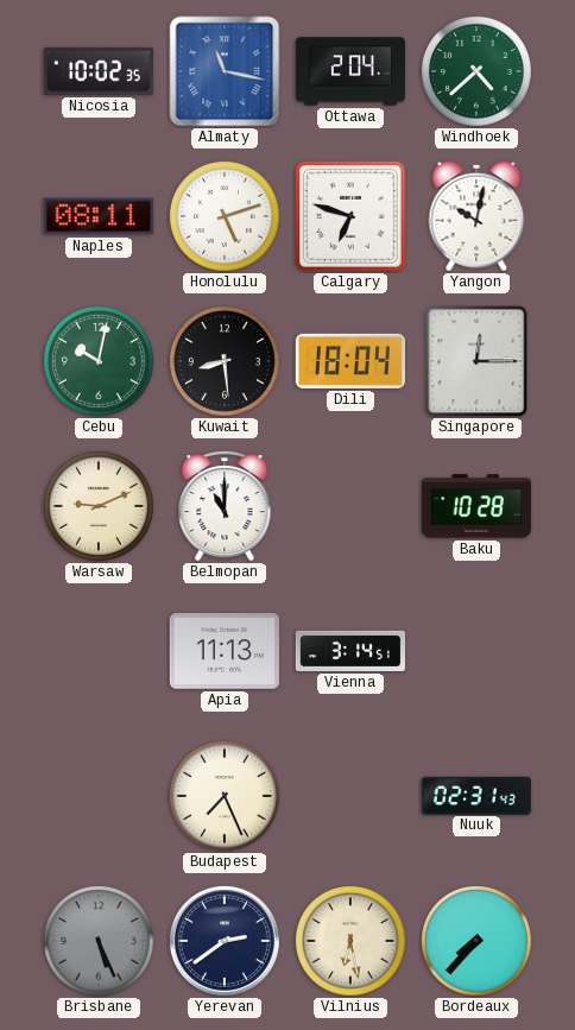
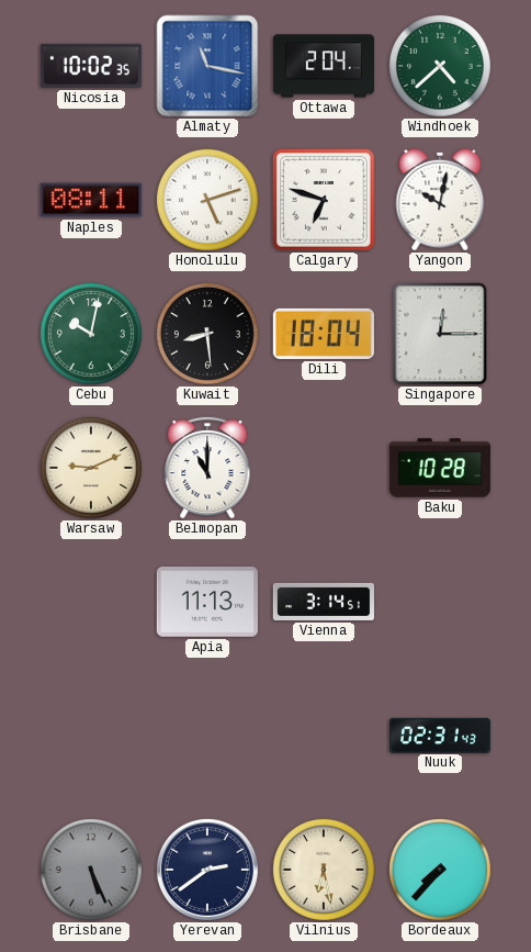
Budapest: 7:26 -> none (225, 796)
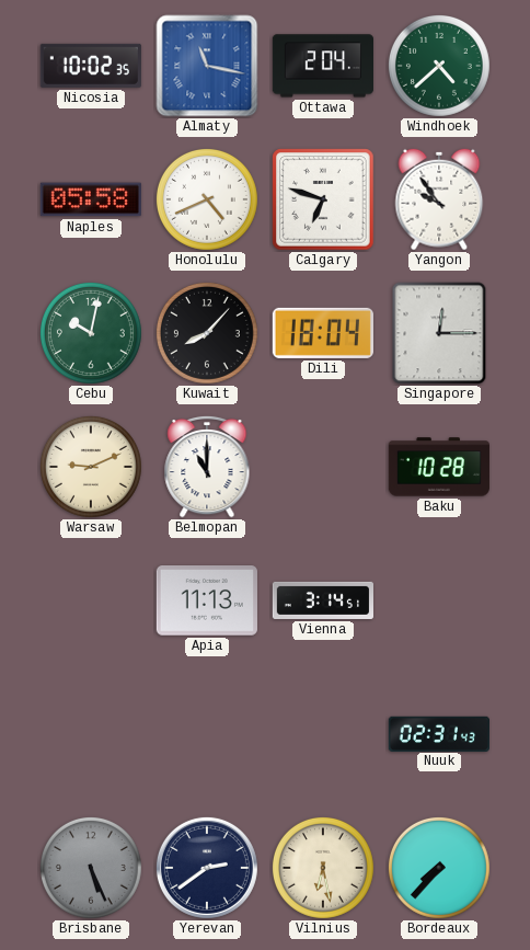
Naples: 08:11 -> 05:58 (91, 199)
Honolulu: 5:12 -> 4:41 (207, 199)
Yangon: 10:02 -> 9:54 (439, 199)
Kuwait: 8:29 -> 8:07 (207, 333)
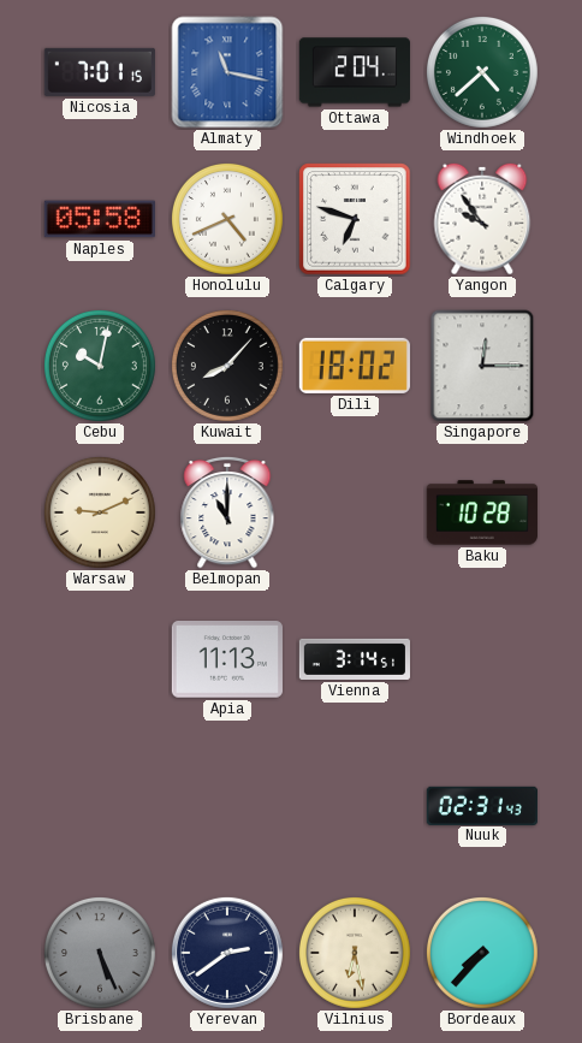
Nicosia: 10:02 -> 7:01 (100, 72)
Dili: 18:04 -> 18:02 (355, 366)
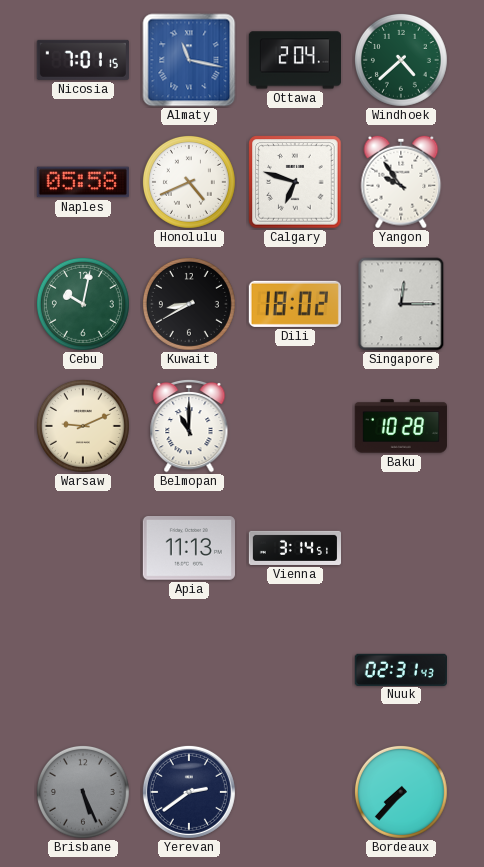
Kuwait: 8:07 -> 8:40 (189, 304)
Vilnius: 6:28 -> none (355, 953)
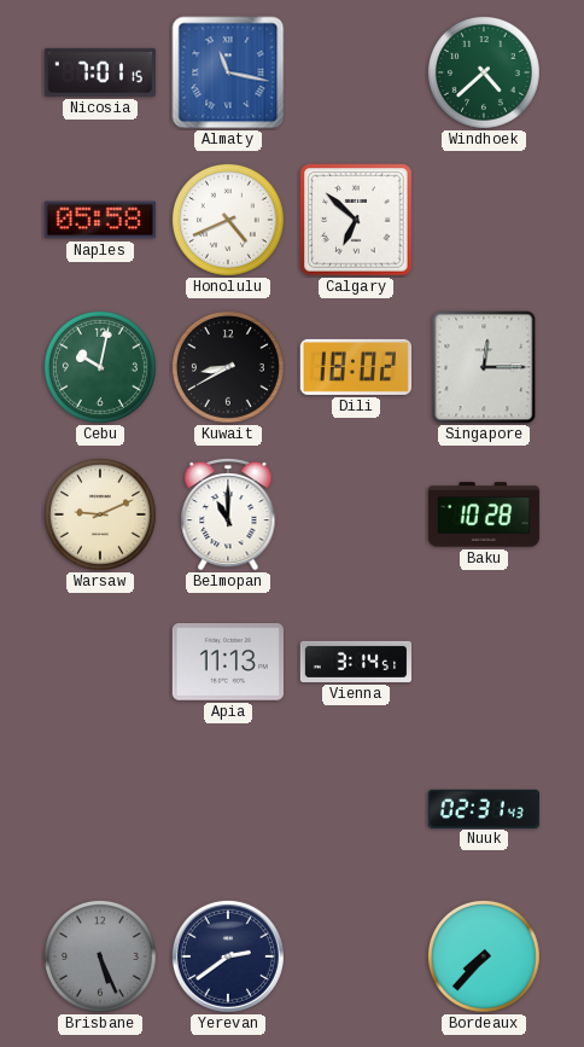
Ottawa: 2:04 -> none (294, 60)
Calgary: 6:48 -> 6:52 (356, 220)
Yangon: 9:54 -> none (401, 182)
